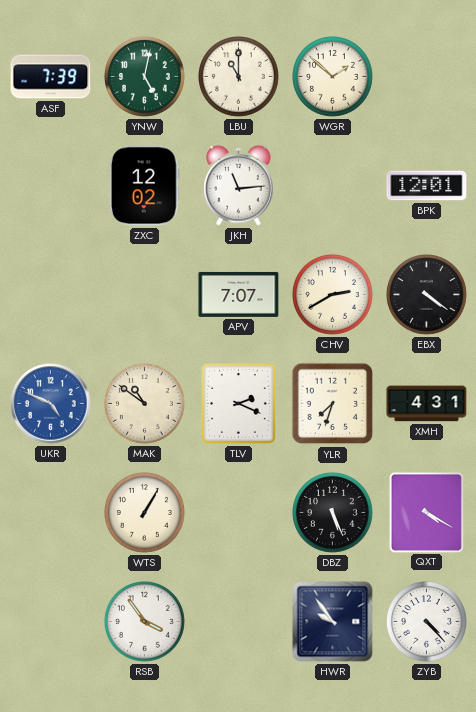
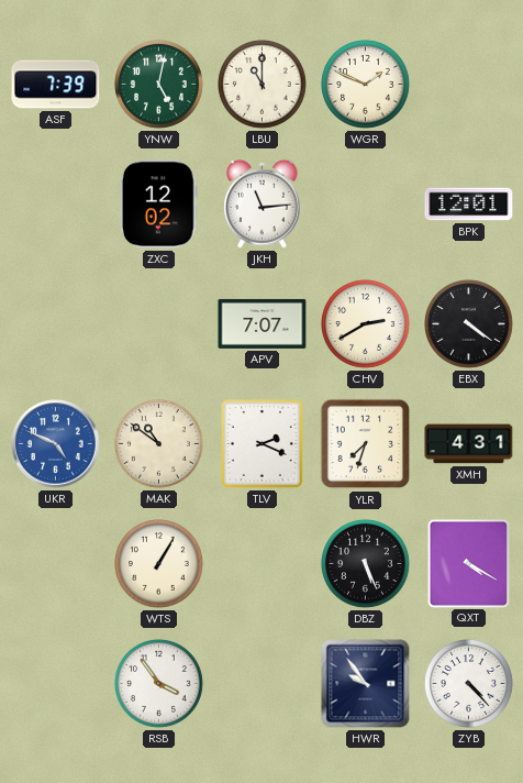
WGR: 1:52 -> 1:49 (366, 85)
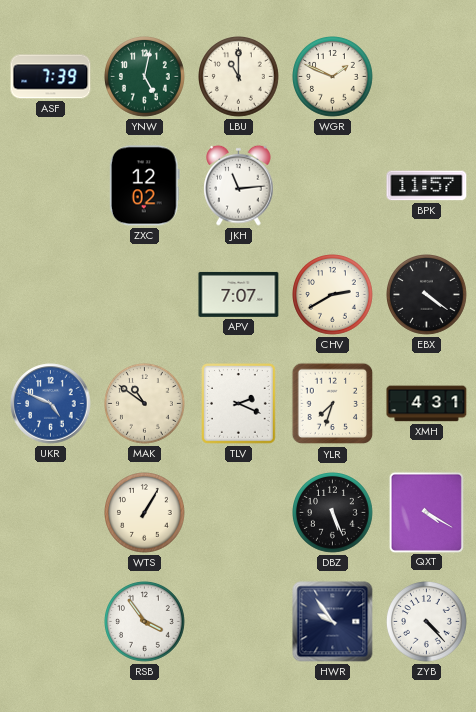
BPK: 12:01 -> 11:57 (427, 186)
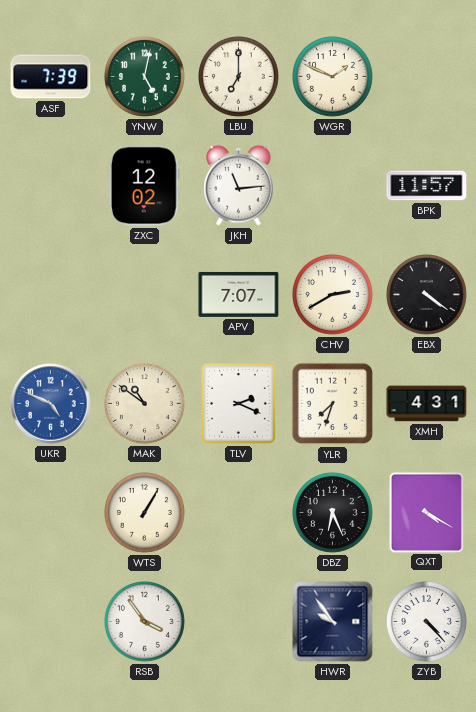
LBU: 11:00 -> 7:00 (239, 77)
DBZ: 5:26 -> 6:26 (333, 513)
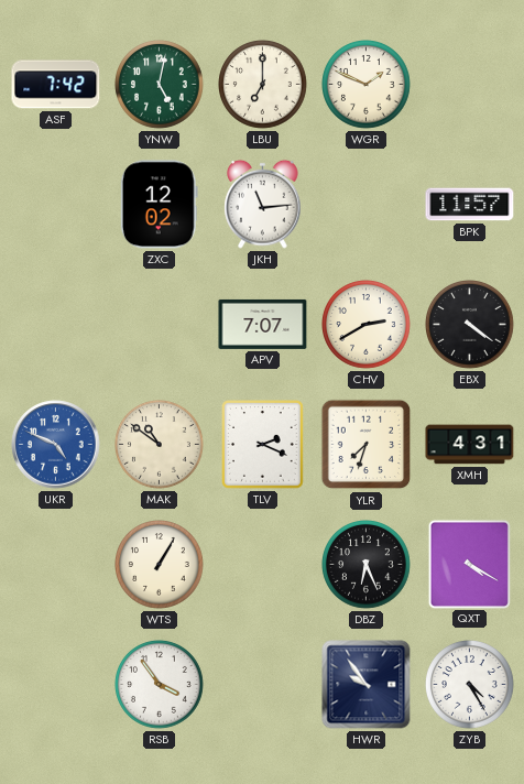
ASF: 7:39 -> 7:42 (56, 85)
ZYB: 4:23 -> 4:25 (470, 685)
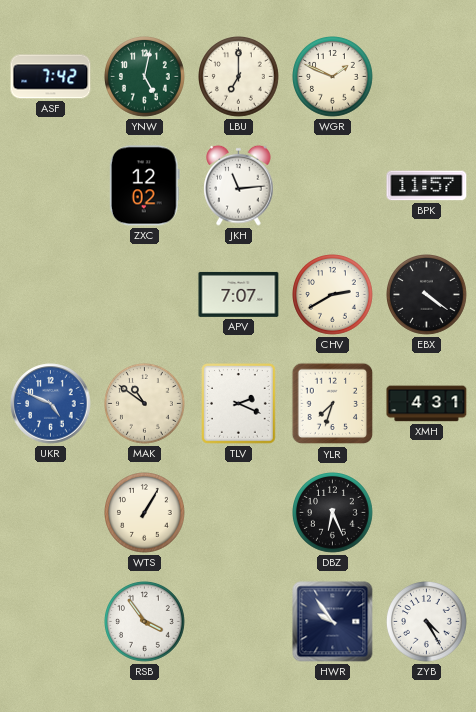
QXT: 4:20 -> none (469, 564)
